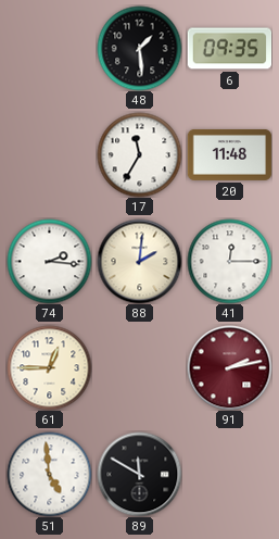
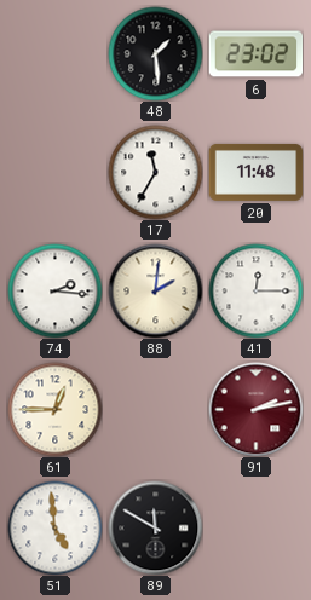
6: 09:35 -> 23:02 (255, 54)
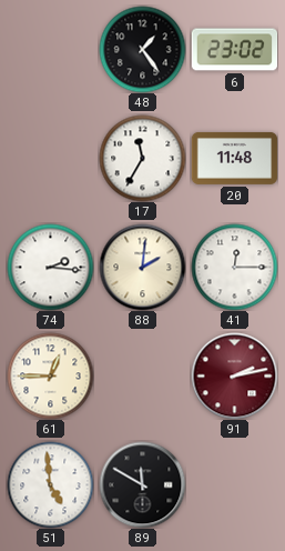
48: 1:29 -> 1:24 (142, 49)
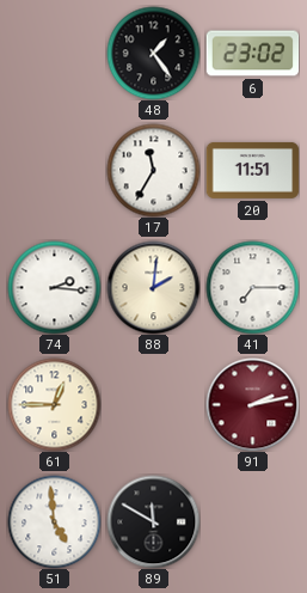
20: 11:48 -> 11:51 (252, 170)
41: 12:15 -> 7:15 (252, 287)
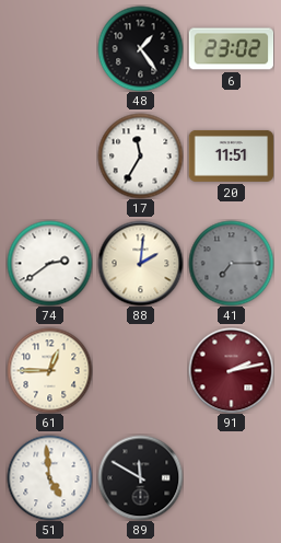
74: 2:16 -> 2:39 (49, 263)
41 dial: white -> grey (231, 263)
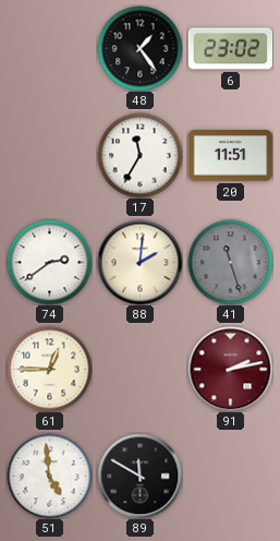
41: 7:15 -> 11:27 (230, 262)
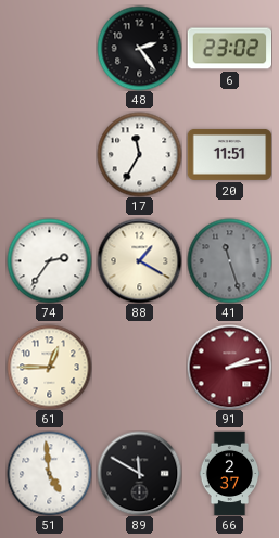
48: 1:24 -> 2:24 (139, 48)
74: 2:39 -> 2:36 (49, 260)
88: 2:01 -> 1:20 (139, 260)
66: none -> 2:37 (230, 473)
